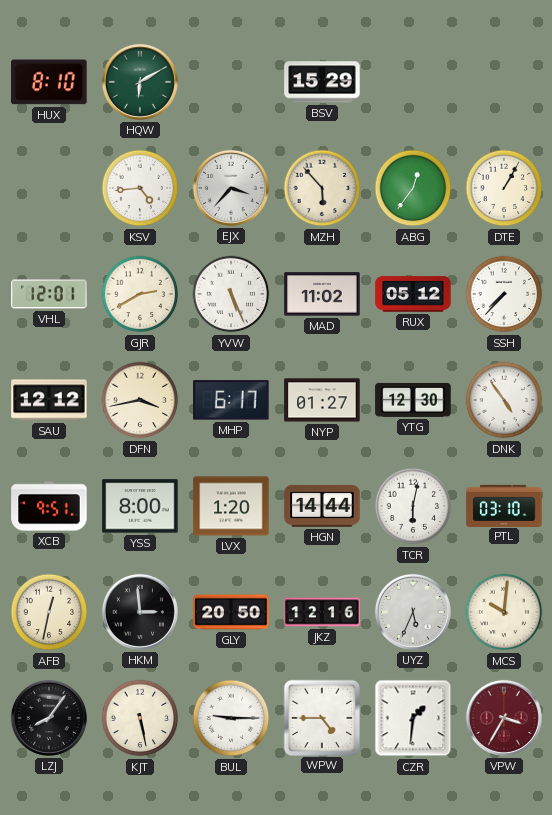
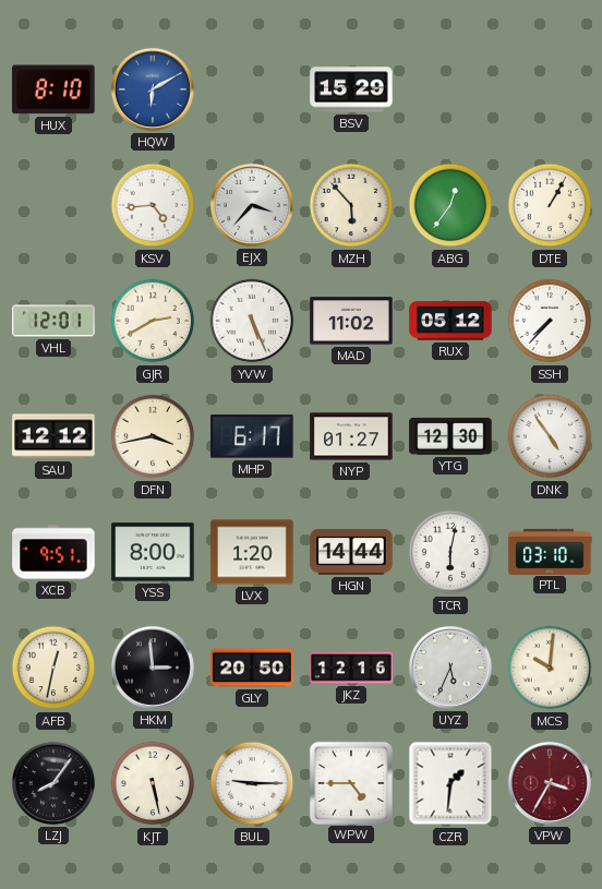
HQW dial: green -> blue (153, 89)
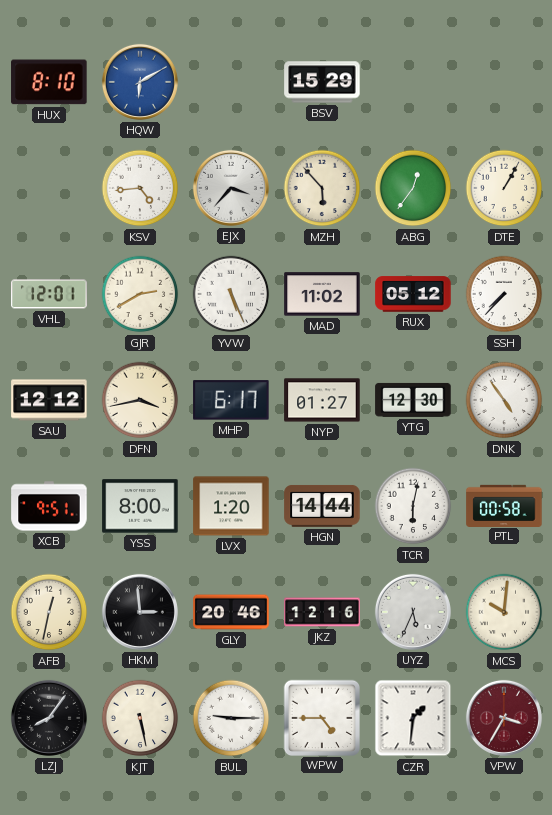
PTL: 03:10 -> 00:58 (504, 505)
GLY: 20:50 -> 20:46 (231, 612)
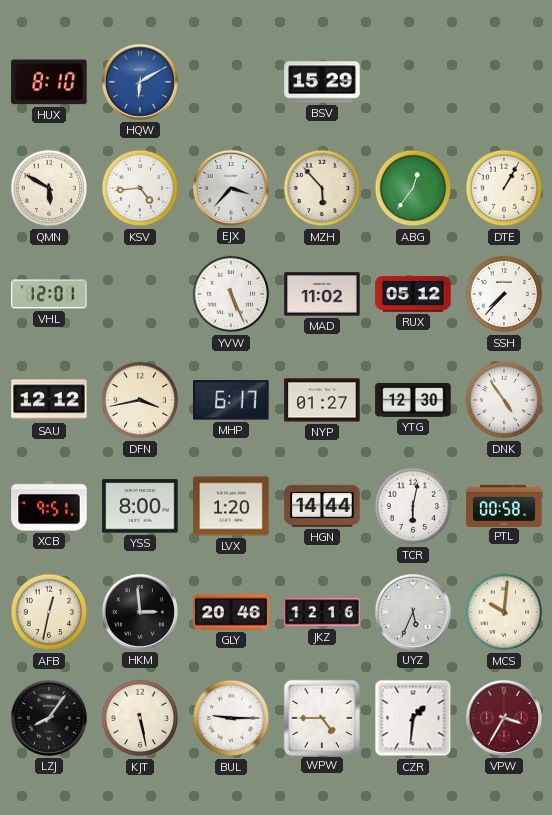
QMN: none -> 5:50 (49, 188)
GJR: 2:40 -> none (140, 294)
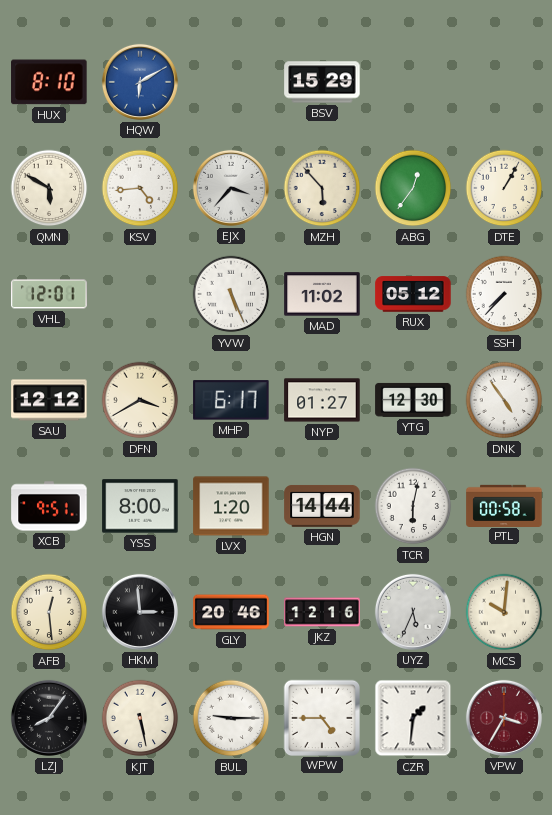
DFN: 3:43 -> 3:40 (140, 400)
AFB: 12:32 -> 12:29 (49, 612)
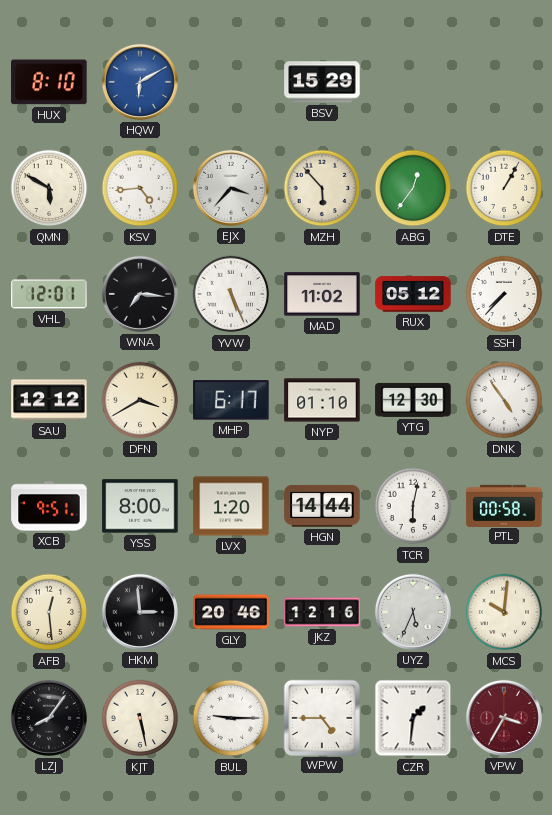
WNA: none -> 7:16 (140, 294)
NYP: 01:27 -> 01:10 (322, 400)
